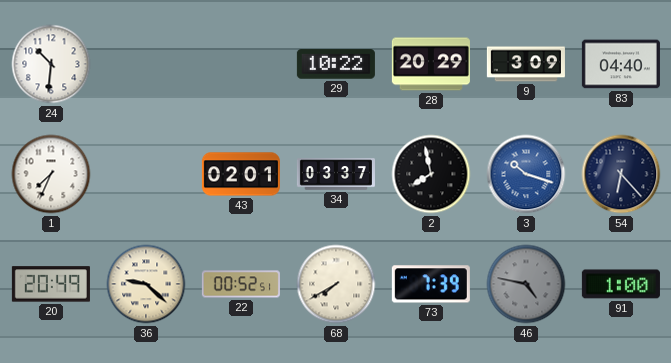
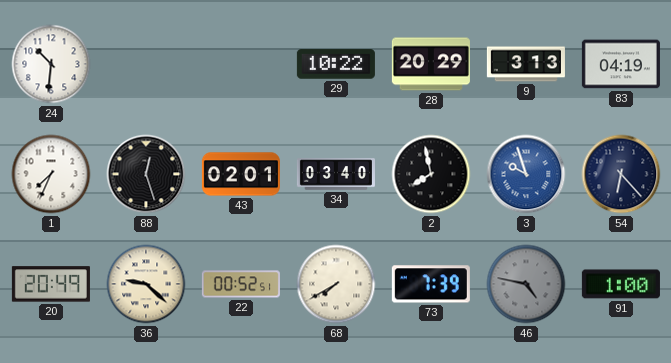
9: 3:09 -> 3:13 (526, 64)
83: 04:40 -> 04:19 (621, 64)
88: none -> 12:27 (146, 174)
34: 03:37 -> 03:40 (336, 174)
3: 10:18 -> 9:57 (526, 174)
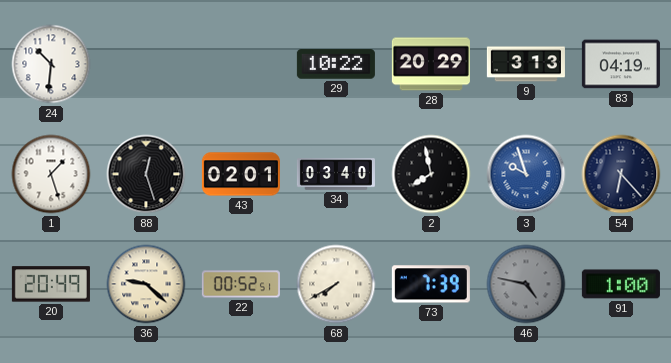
1: 7:34 -> 1:27 (51, 174)
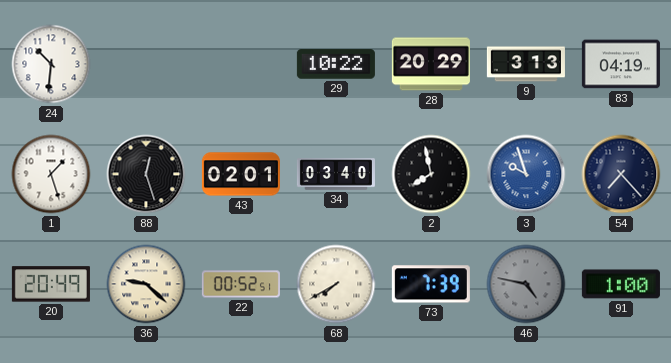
54: 6:23 -> 7:23 (621, 174)
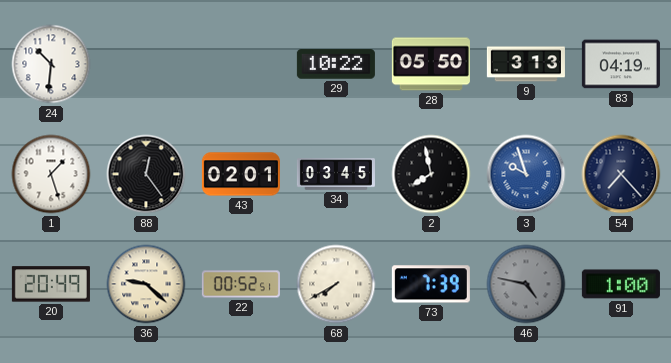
28: 20:29 -> 05:50 (431, 64)
88: 12:27 -> 12:24 (146, 174)
34: 03:40 -> 03:45 (336, 174)
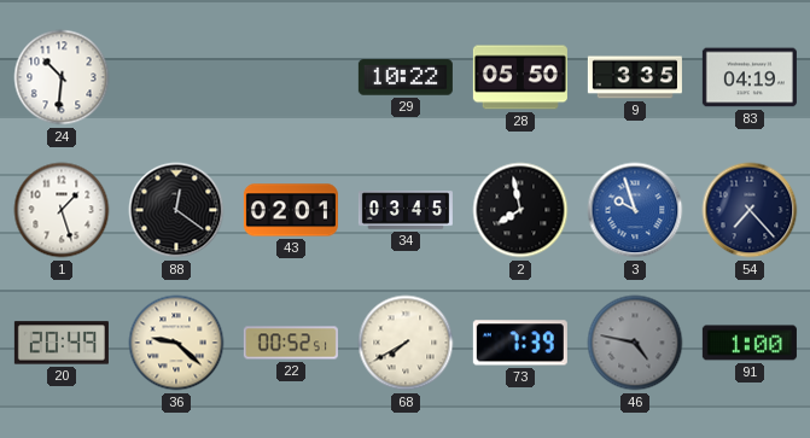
9: 3:13 -> 3:35 (635, 77)
88: 12:24 -> 12:21 (176, 210)
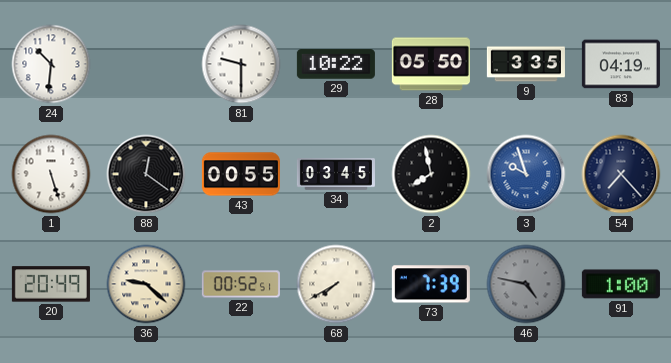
81: none -> 9:30 (241, 64)
1: 1:27 -> 5:27 (51, 174)
43: 02:01 -> 00:55 (241, 174)
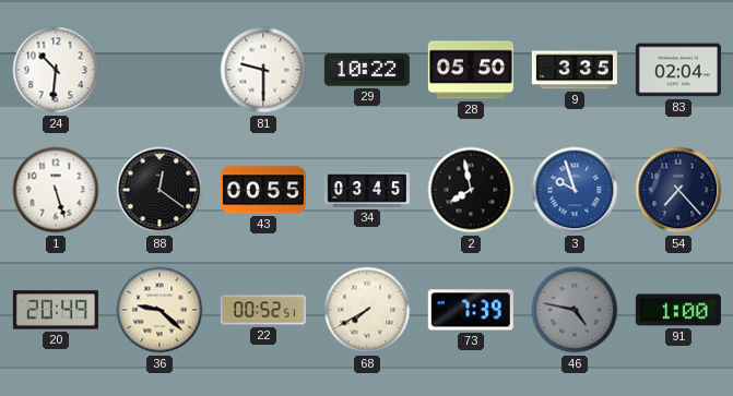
83: 04:19 -> 02:04 (678, 70)
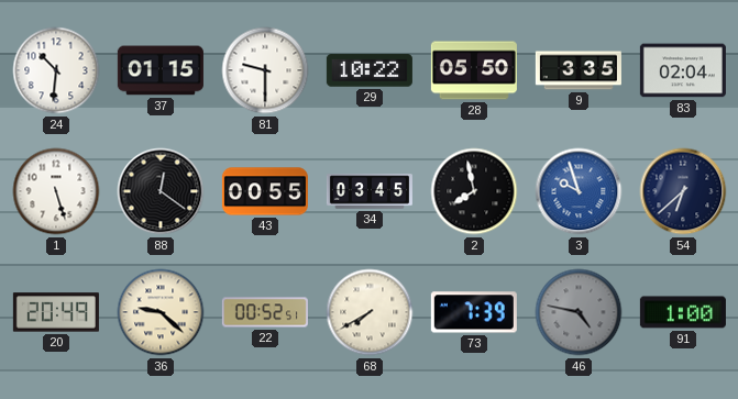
37: none -> 01:15 (161, 70)
54: 7:23 -> 6:38 (683, 191)
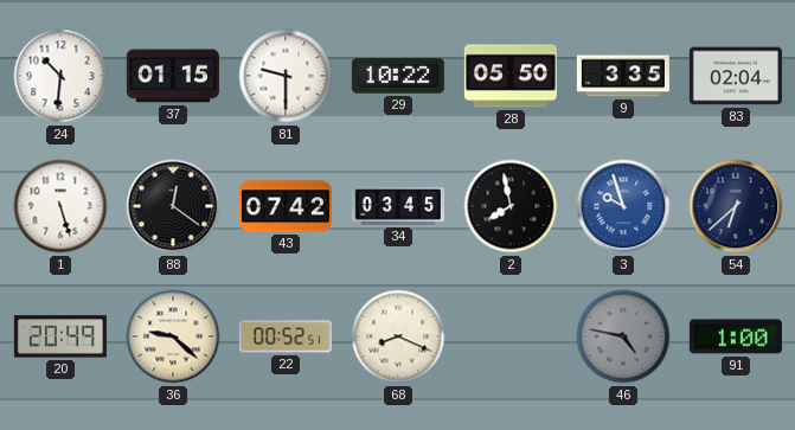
43: 00:55 -> 07:42 (286, 206)
68: 7:40 -> 8:19 (398, 336)
73: 7:39 -> none (474, 312)
